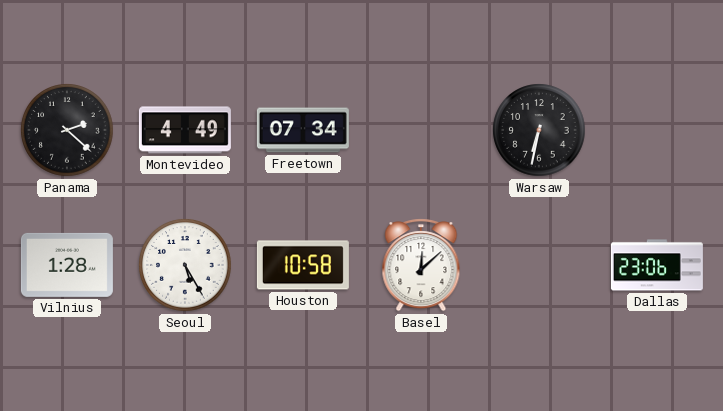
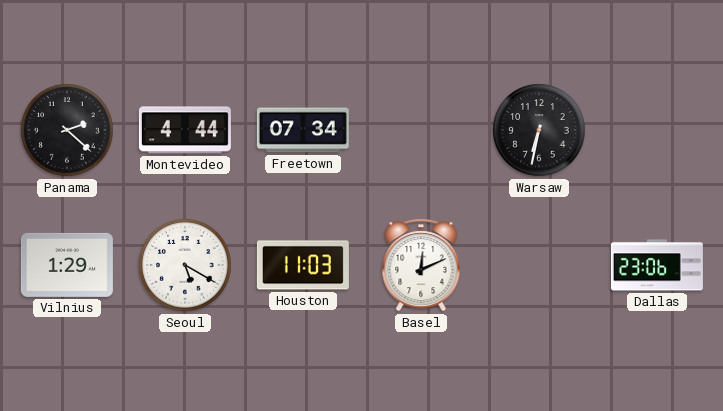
Montevideo: 4:49 -> 4:44 (185, 130)
Vilnius: 1:28 -> 1:29 (67, 265)
Seoul: 5:25 -> 5:20 (185, 265)
Houston: 10:58 -> 11:03 (303, 265)
Basel: 12:08 -> 12:11 (421, 265)
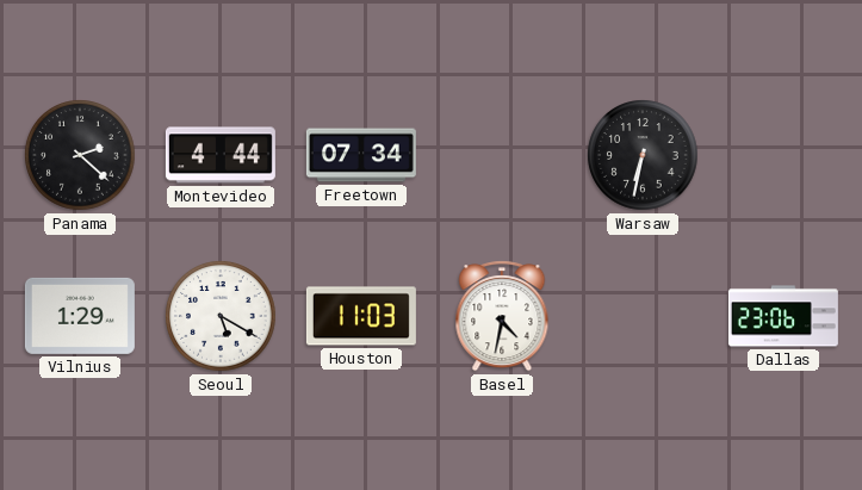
Basel: 12:11 -> 4:32 (502, 316)
